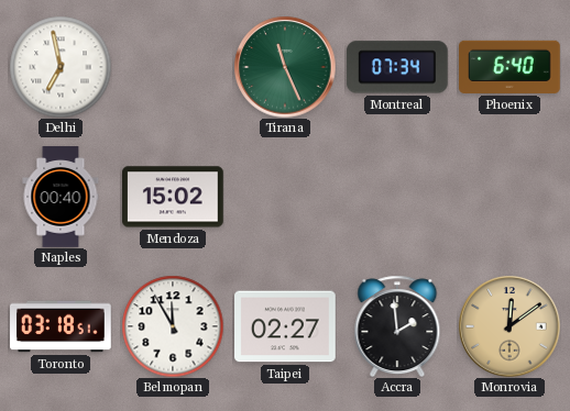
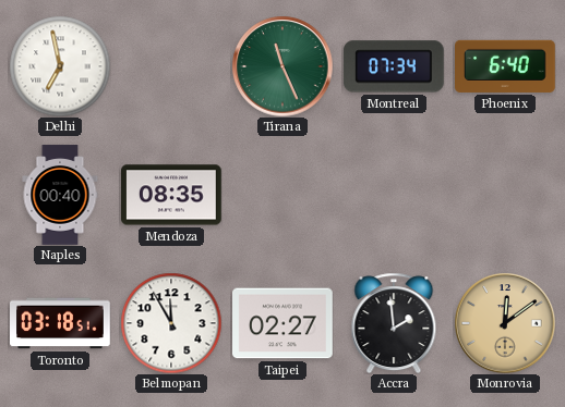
Mendoza: 15:02 -> 08:35 (172, 195)
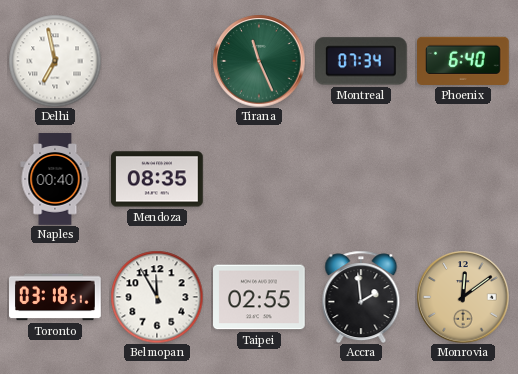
Taipei: 02:27 -> 02:55 (260, 297)
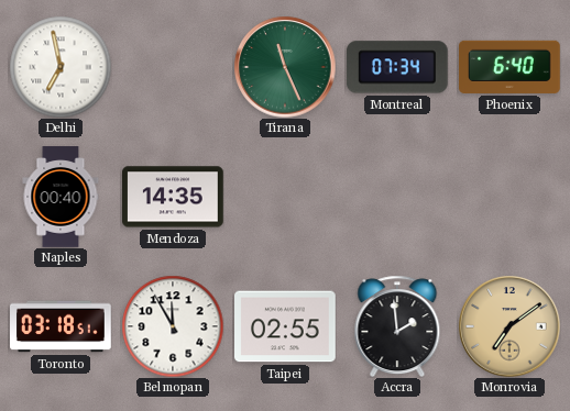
Mendoza: 08:35 -> 14:35 (174, 197)
Monrovia: 12:09 -> 7:09 (509, 326)
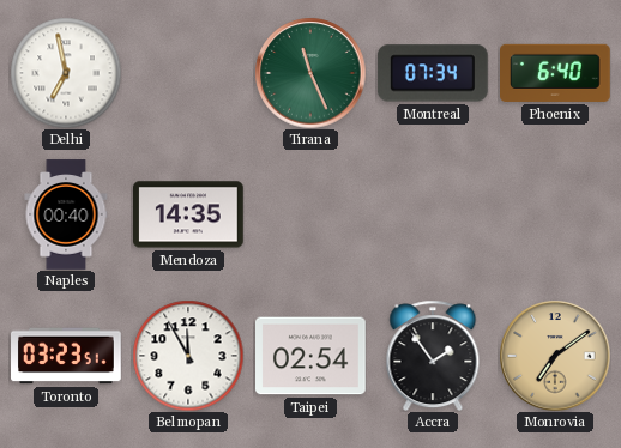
Toronto: 03:18 -> 03:23 (67, 356)
Taipei: 02:55 -> 02:54 (312, 356)
Accra: 1:59 -> 1:54 (433, 356)
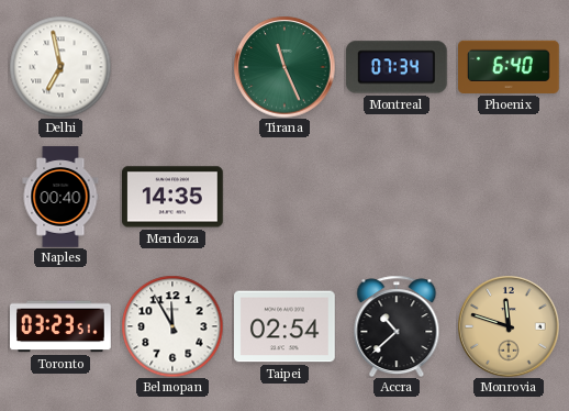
Accra: 1:54 -> 10:38 (397, 326)
Monrovia: 7:09 -> 11:48 (509, 326)
